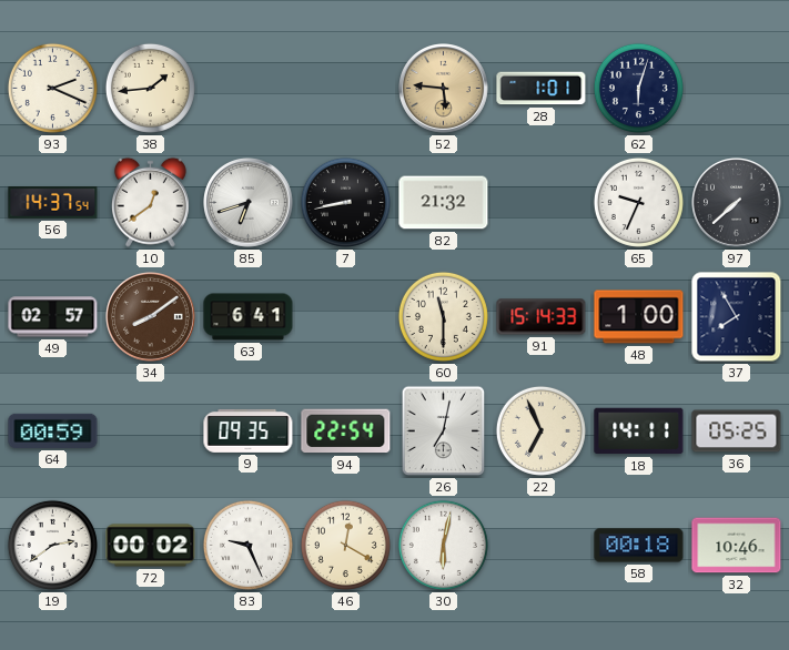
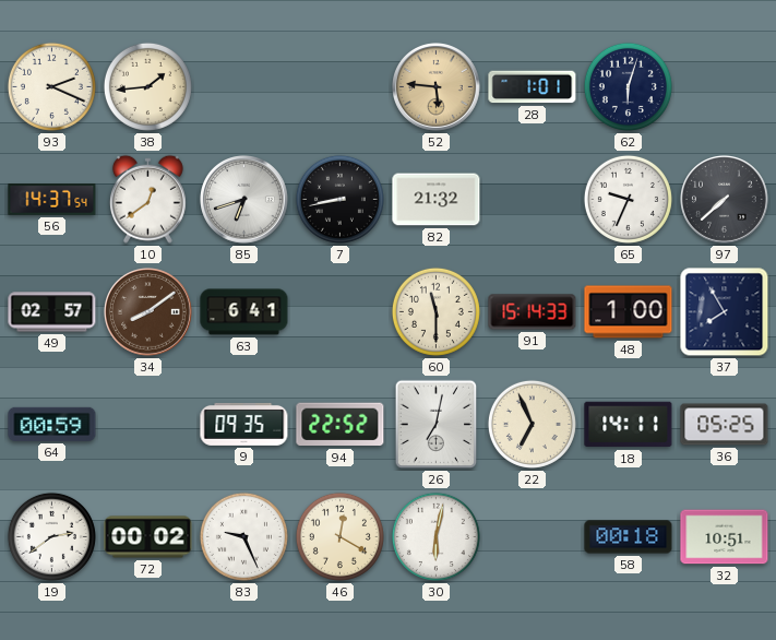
94: 22:54 -> 22:52 (341, 425)
32: 10:46 -> 10:51 (725, 537)
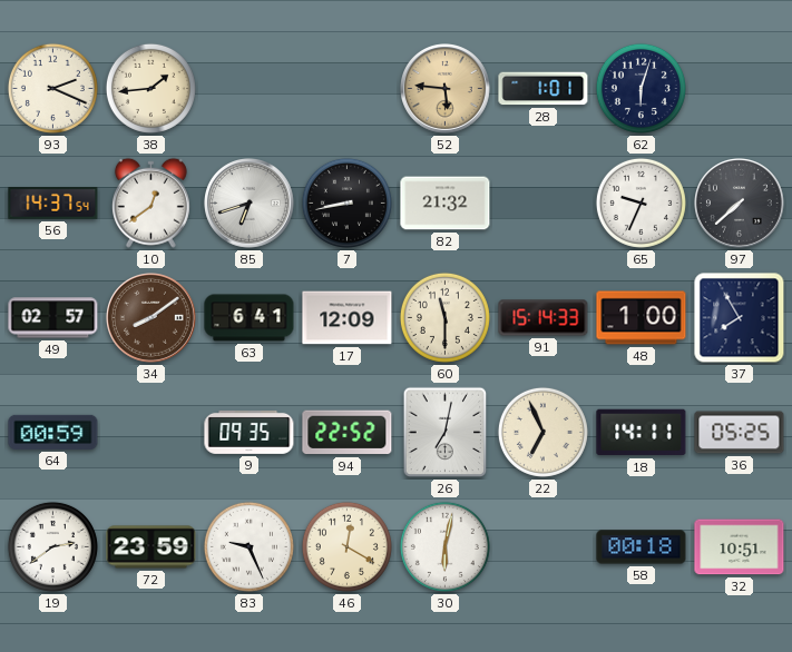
17: none -> 12:09 (348, 318)
72: 00:02 -> 23:59 (151, 547)
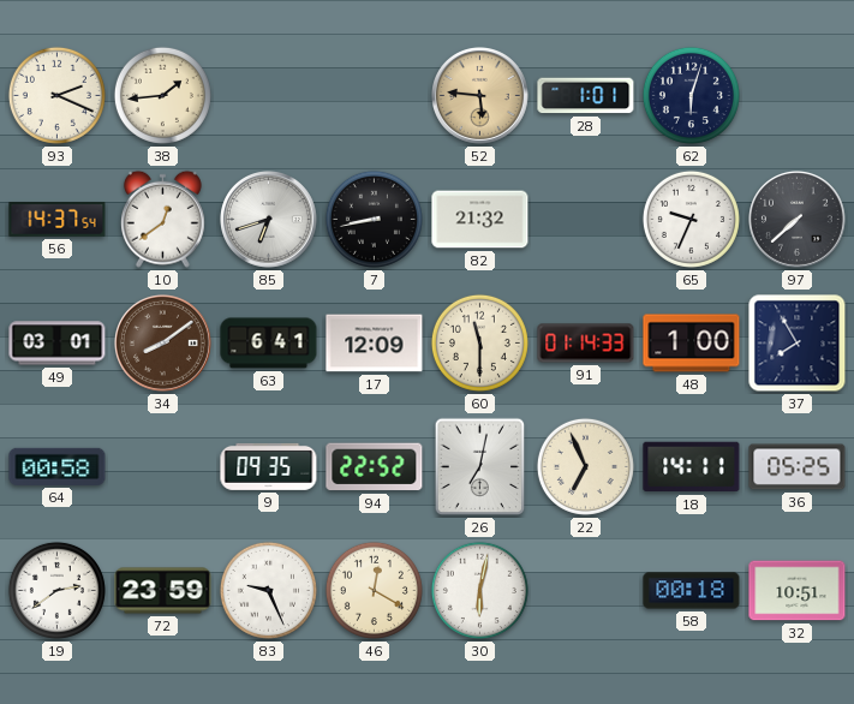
49: 02:57 -> 03:01 (58, 344)
91: 15:14 -> 01:14 (586, 344)
64: 00:59 -> 00:58 (58, 466)
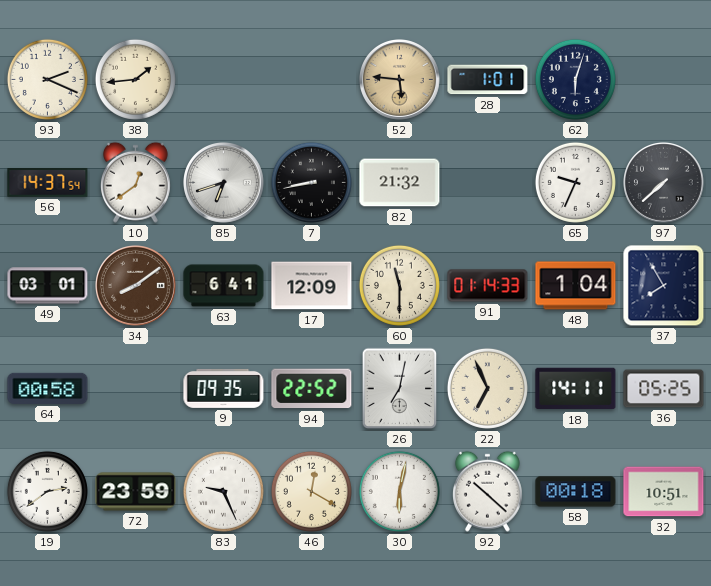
48: 1:00 -> 1:04 (576, 286)
92: none -> 10:22 (487, 491)
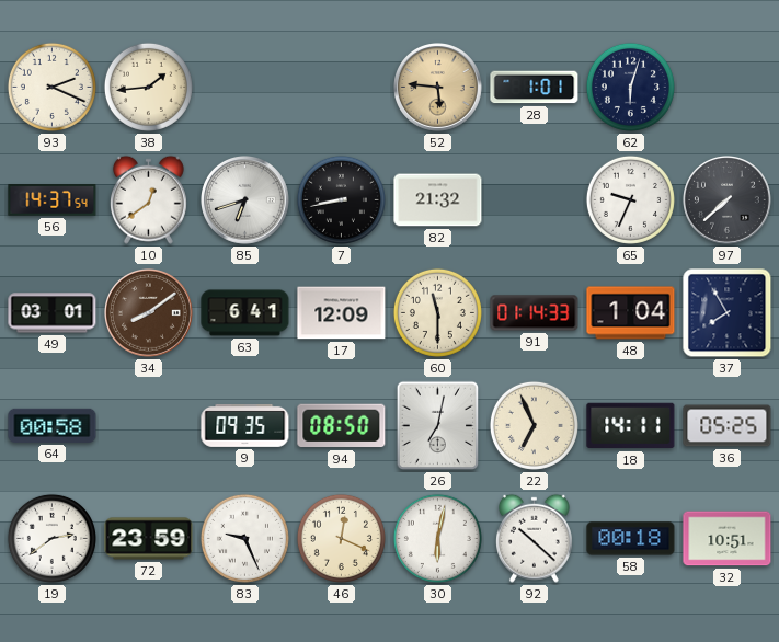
94: 22:52 -> 08:50 (342, 426)
46: 12:20 -> 12:19 (341, 538)
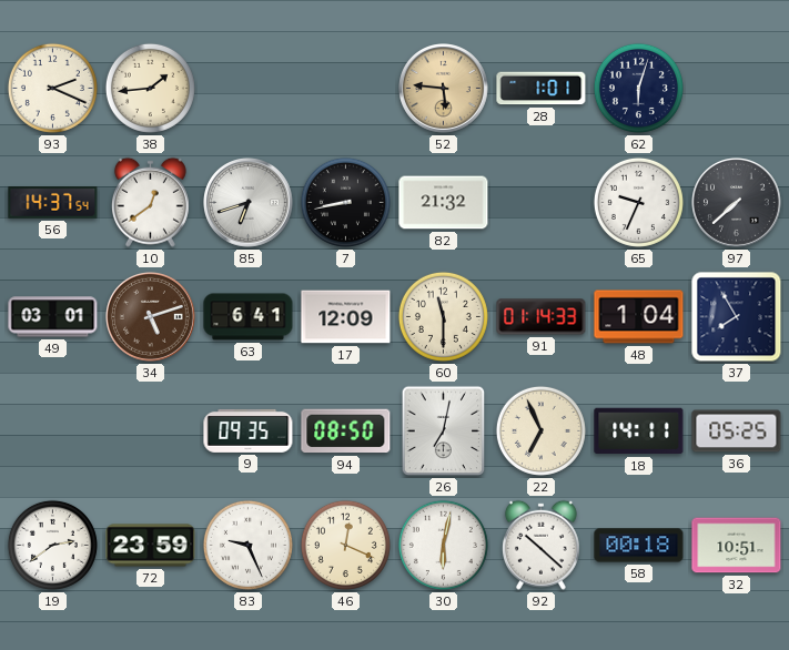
34: 8:09 -> 5:12 (151, 317)
64: 00:58 -> none (53, 425)
